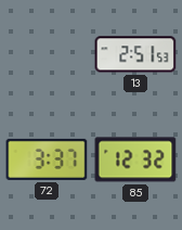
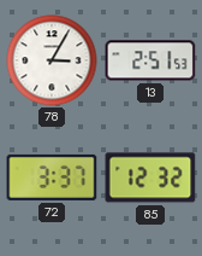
78: none -> 3:05 (52, 60)
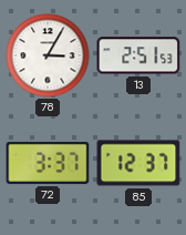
85: 12:32 -> 12:37 (138, 163)
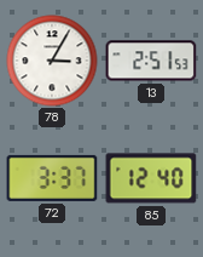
85: 12:37 -> 12:40 (151, 178)
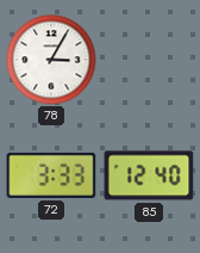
13: 2:51 -> none (151, 61)
72: 3:37 -> 3:33 (51, 175)
